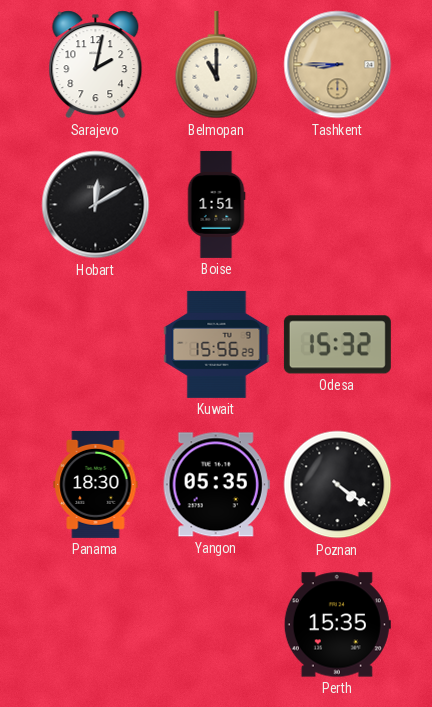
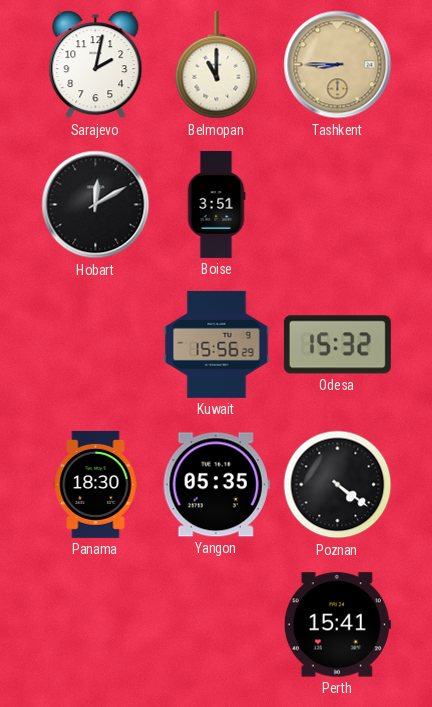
Boise: 1:51 -> 3:51 (216, 204)
Perth: 15:35 -> 15:41 (337, 625)
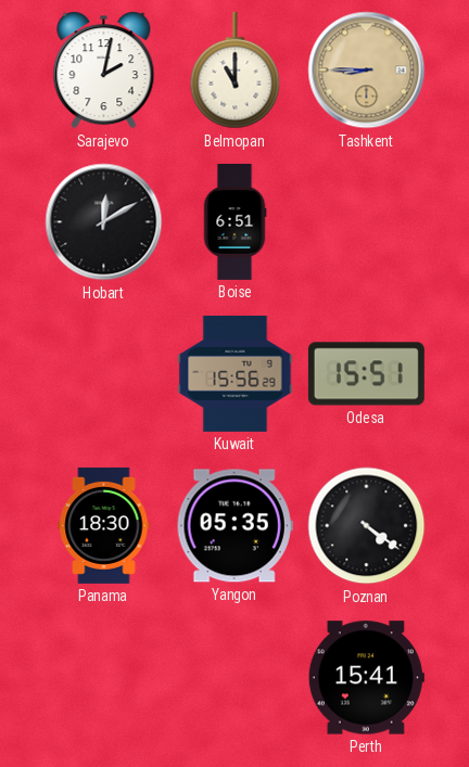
Boise: 3:51 -> 6:51 (234, 221)
Odesa: 15:32 -> 15:51 (366, 374)
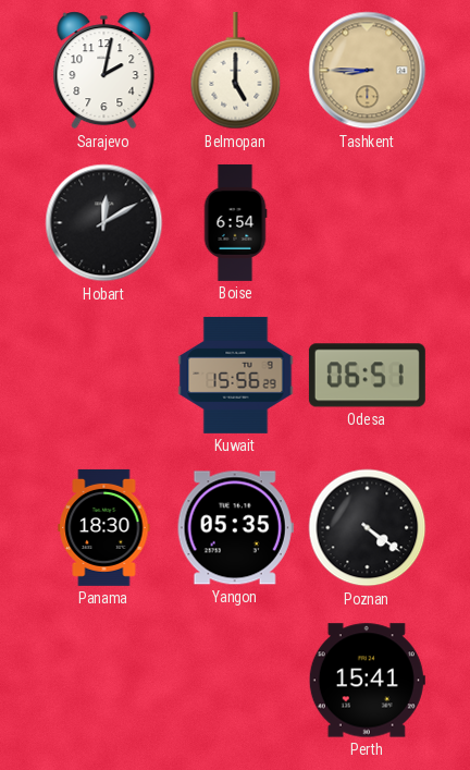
Belmopan: 11:00 -> 5:00 (236, 71)
Boise: 6:51 -> 6:54 (235, 222)
Odesa: 15:51 -> 06:51 (367, 376)
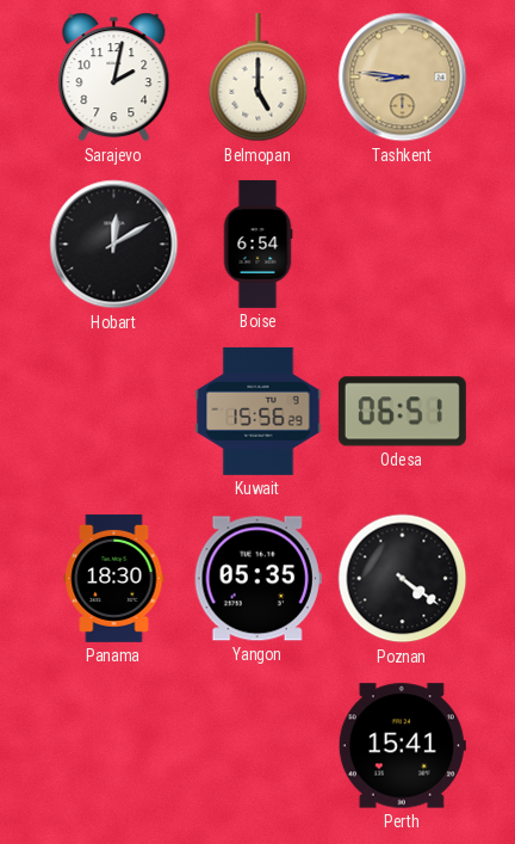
Tashkent: 8:45 -> 8:46 (403, 78)
